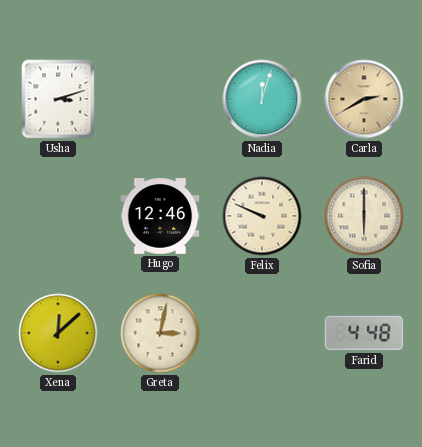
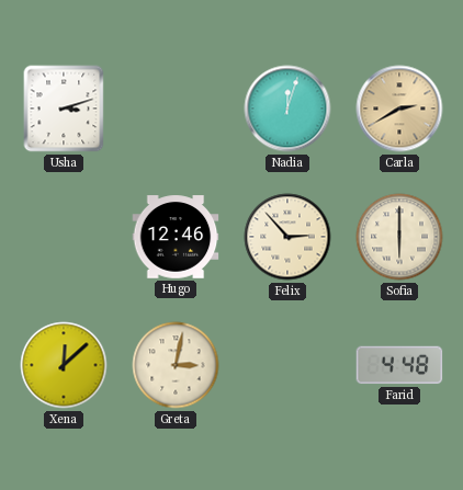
Felix: 9:49 -> 2:53 (287, 237)
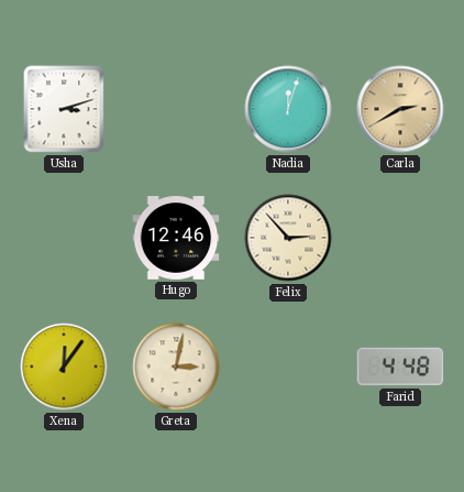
Sofia: 6:00 -> none (399, 237)
Xena: 12:08 -> 12:06 (64, 367)
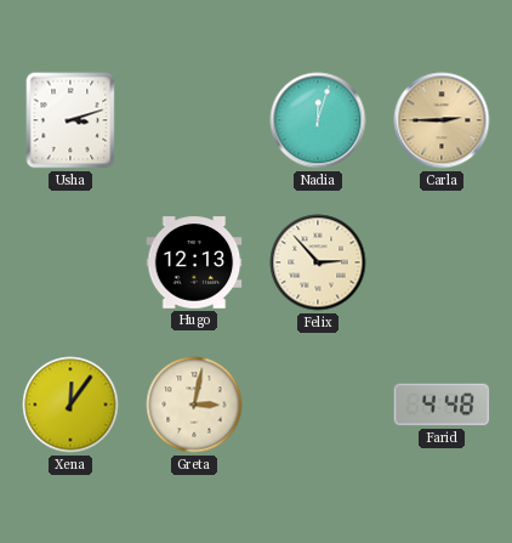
Carla: 2:40 -> 2:45 (442, 120)
Hugo: 12:46 -> 12:13 (194, 262)
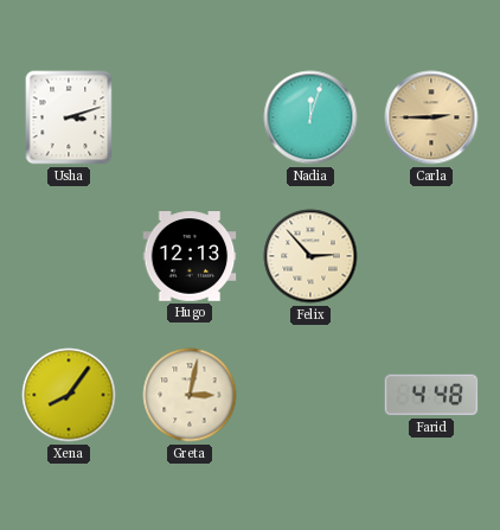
Xena: 12:06 -> 8:06 (69, 395)
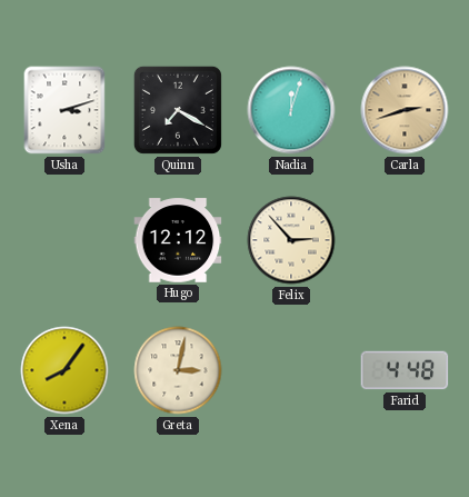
Quinn: none -> 7:20 (178, 110)
Carla: 2:45 -> 2:42 (405, 110)
Hugo: 12:13 -> 12:12 (178, 240)
